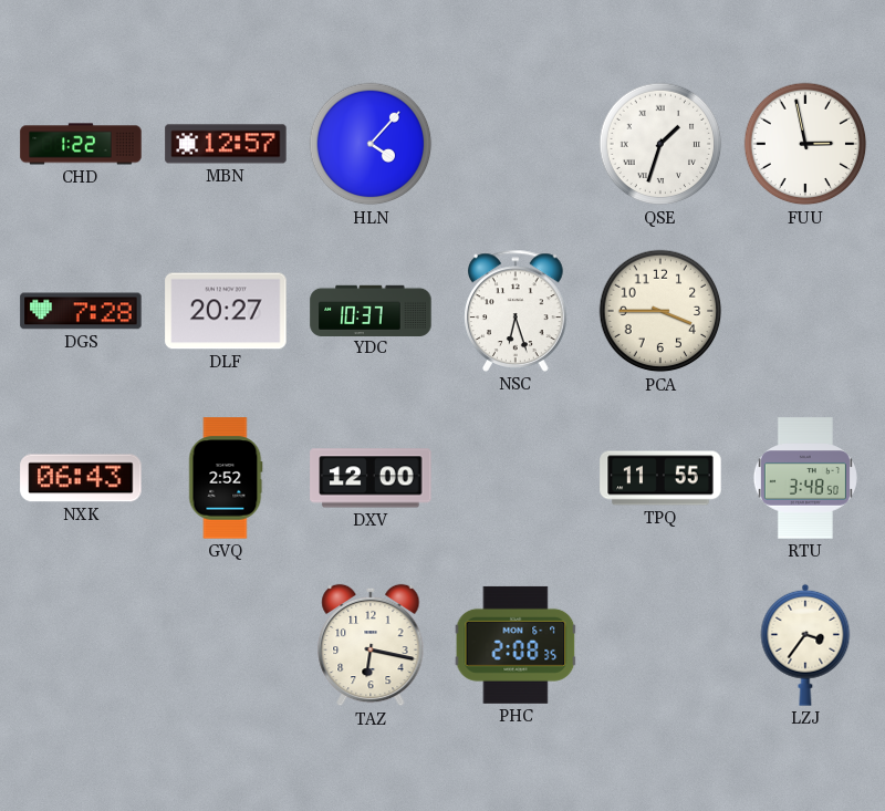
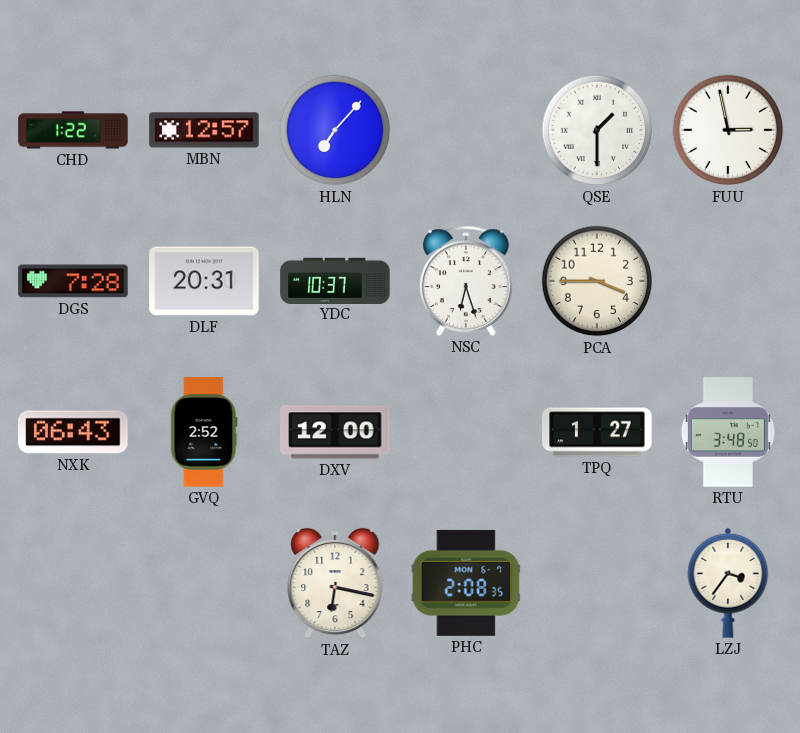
HLN: 4:07 -> 7:07 (335, 130)
QSE: 1:33 -> 1:30 (597, 130)
DLF: 20:27 -> 20:31 (204, 281)
TPQ: 11:55 -> 1:27 (597, 432)
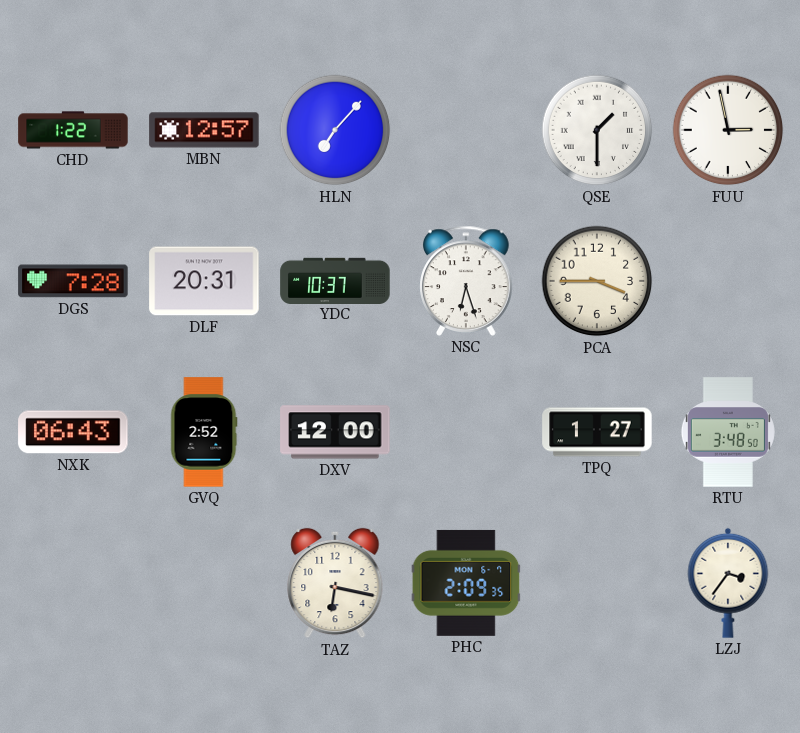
PHC: 2:08 -> 2:09 (466, 583)
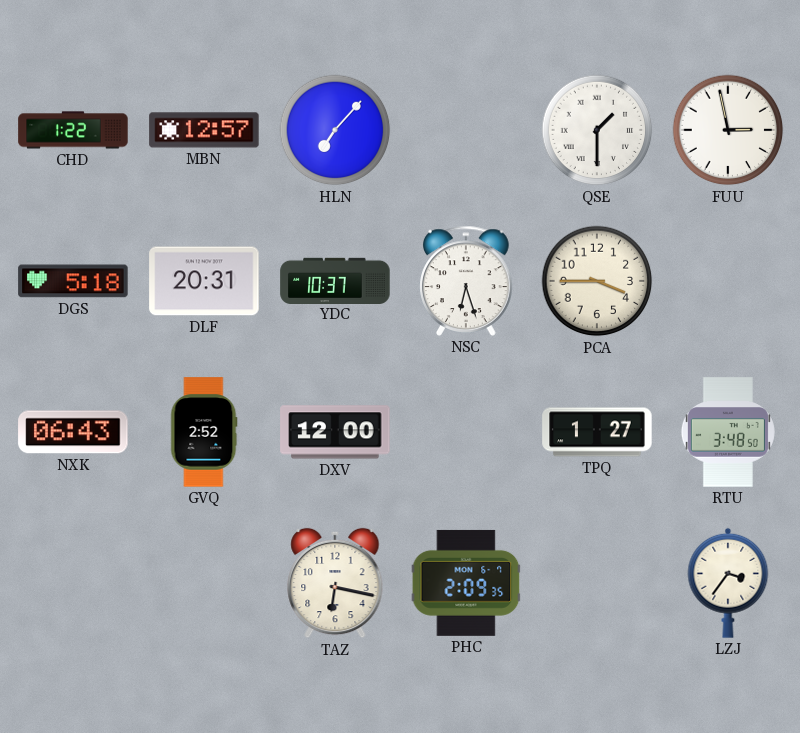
DGS: 7:28 -> 5:18 (73, 281)
